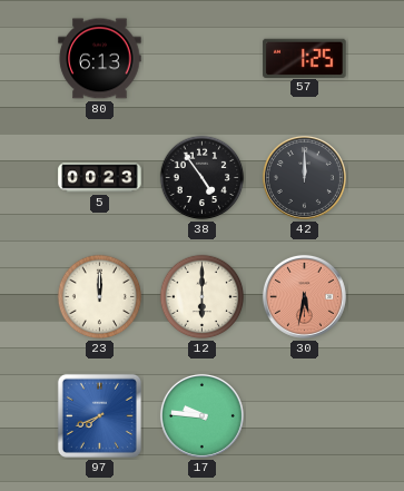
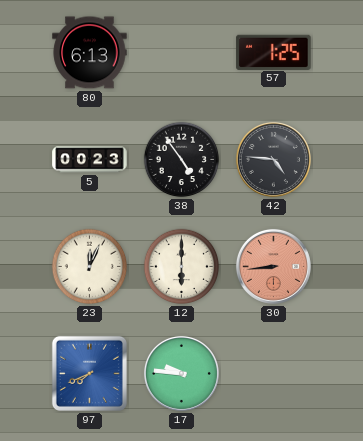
42: 12:00 -> 4:46 (273, 159)
23: 12:00 -> 12:04 (90, 267)
30: 5:32 -> 8:44 (273, 266)
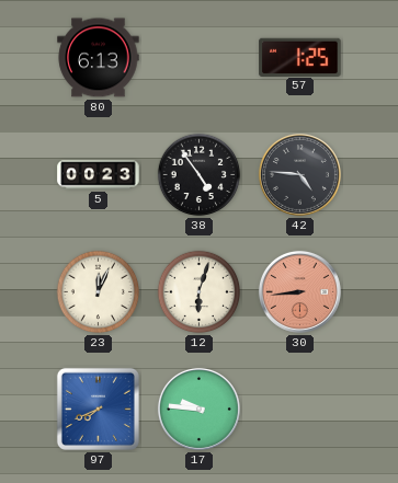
12: 6:00 -> 6:03 (200, 292)
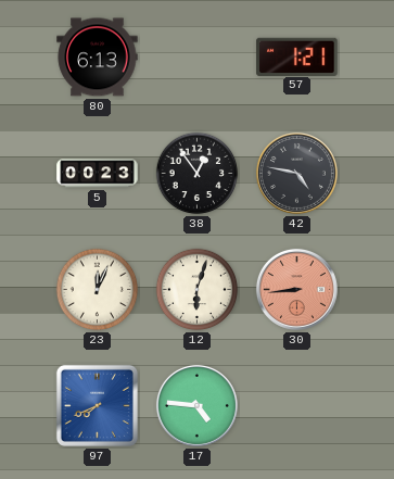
57: 1:25 -> 1:21 (297, 56)
38: 4:54 -> 12:54 (198, 174)
42: 4:46 -> 4:47 (296, 173)
17: 9:46 -> 4:46 (196, 405)
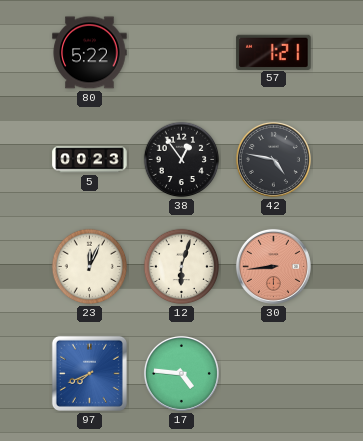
80: 6:13 -> 5:22 (90, 53)
